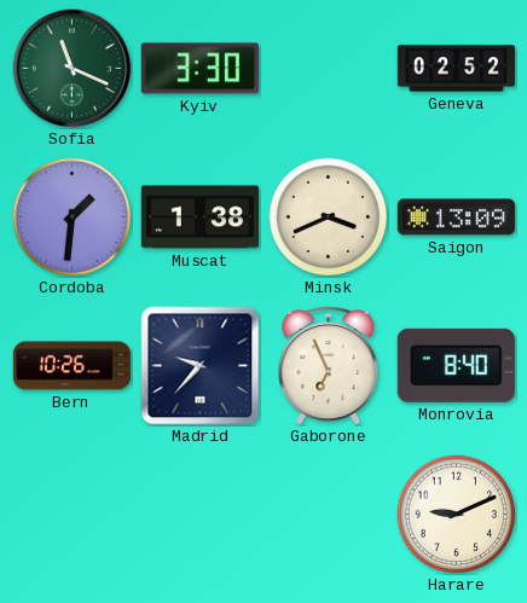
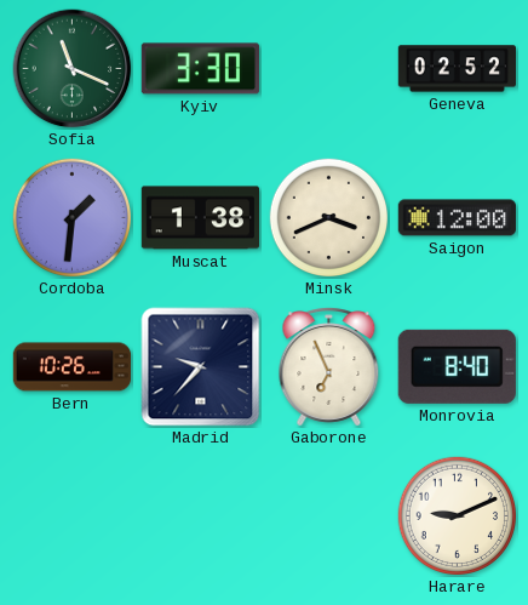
Saigon: 13:09 -> 12:00 (457, 218)
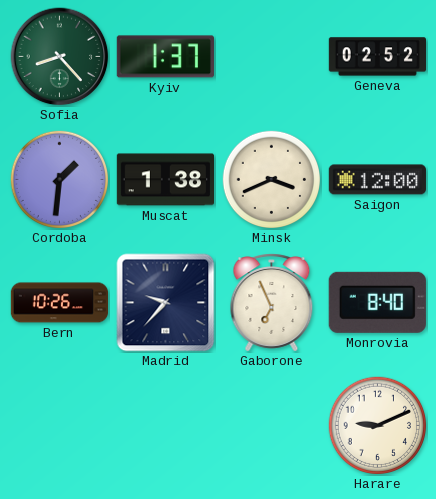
Sofia: 11:19 -> 8:23 (60, 57)
Kyiv: 3:30 -> 1:37 (165, 57)
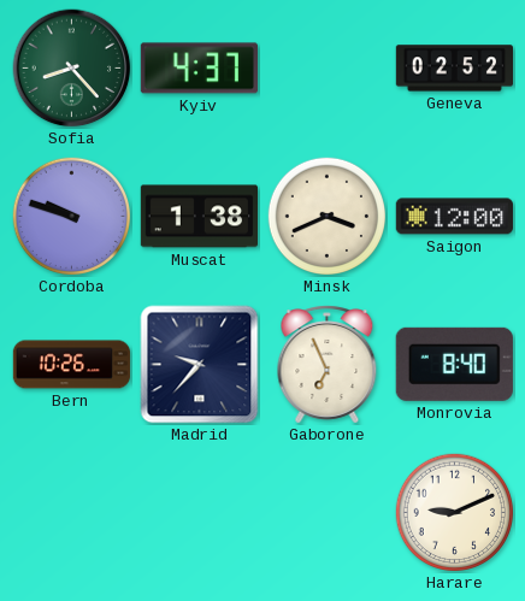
Kyiv: 1:37 -> 4:37 (199, 69)
Cordoba: 1:31 -> 9:48 (72, 217)
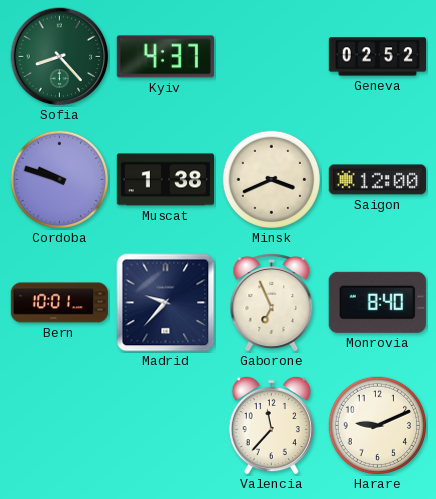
Bern: 10:26 -> 10:01 (60, 303)
Valencia: none -> 11:37 (271, 425)
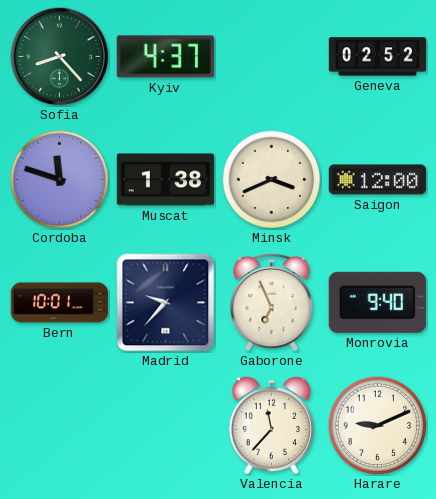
Cordoba: 9:48 -> 11:48 (60, 180)
Monrovia: 8:40 -> 9:40 (377, 302)
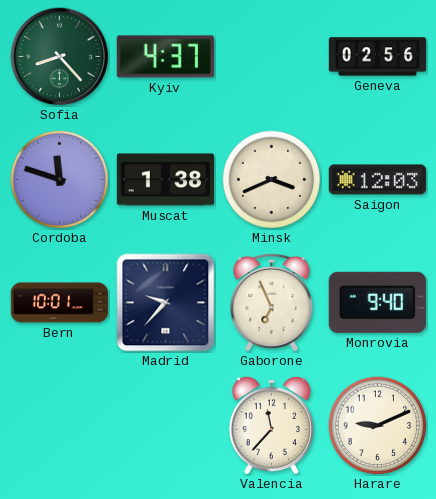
Geneva: 02:52 -> 02:56 (377, 57)
Saigon: 12:00 -> 12:03 (377, 180)
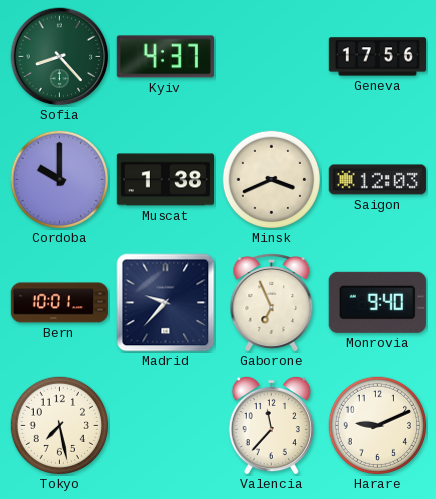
Geneva: 02:56 -> 17:56 (377, 57)
Cordoba: 11:48 -> 10:00 (60, 180)
Tokyo: none -> 7:28 (60, 426)
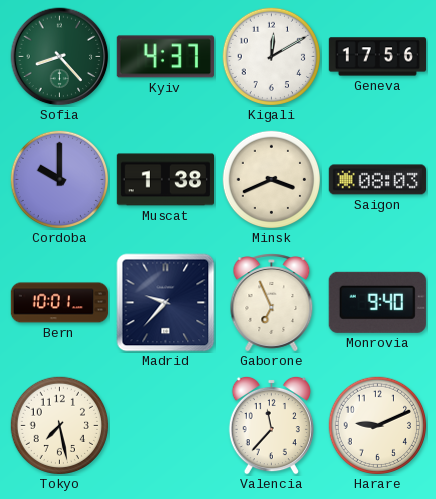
Kigali: none -> 12:10 (272, 57)
Saigon: 12:03 -> 08:03 (377, 180)
